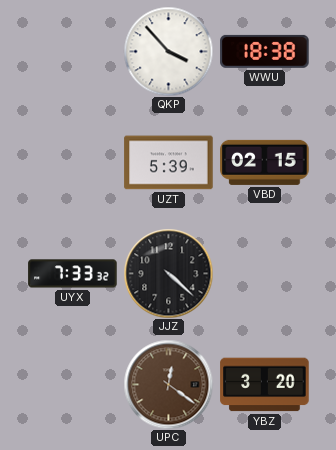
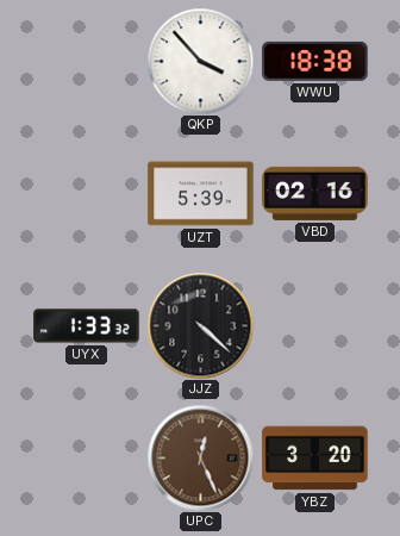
VBD: 02:15 -> 02:16 (315, 193)
UYX: 7:33 -> 1:33 (87, 326)
UPC: 12:21 -> 12:26 (200, 457)
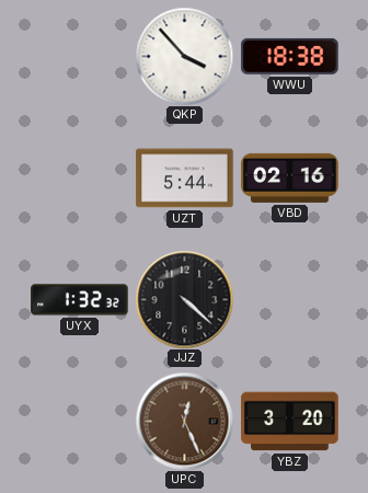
UZT: 5:39 -> 5:44 (185, 179)
UYX: 1:33 -> 1:32 (80, 300)
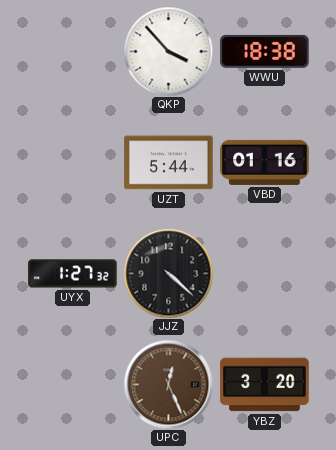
VBD: 02:16 -> 01:16 (265, 162)
UYX: 1:32 -> 1:27 (73, 274)
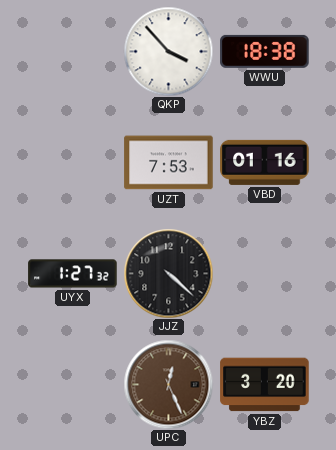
UZT: 5:44 -> 7:53 (169, 163)
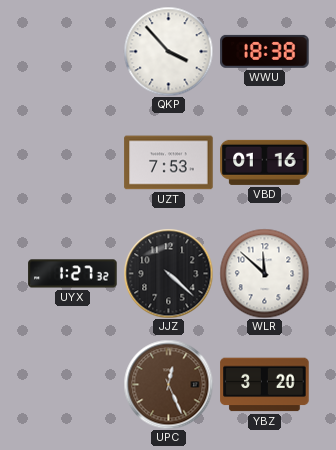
WLR: none -> 11:52 (264, 273)
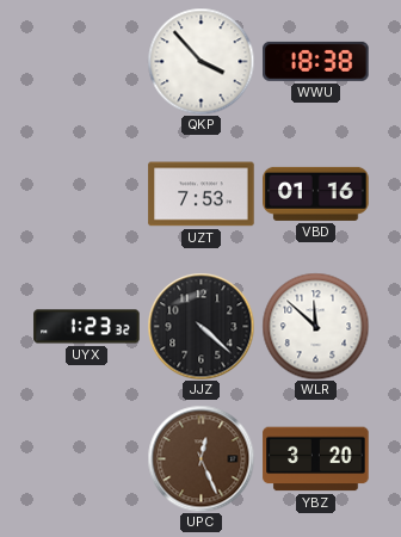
UYX: 1:27 -> 1:23 (87, 327)
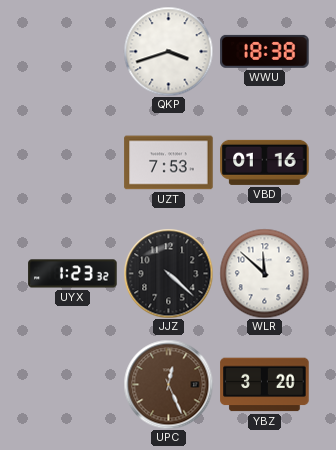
QKP: 3:53 -> 3:42 (168, 51)
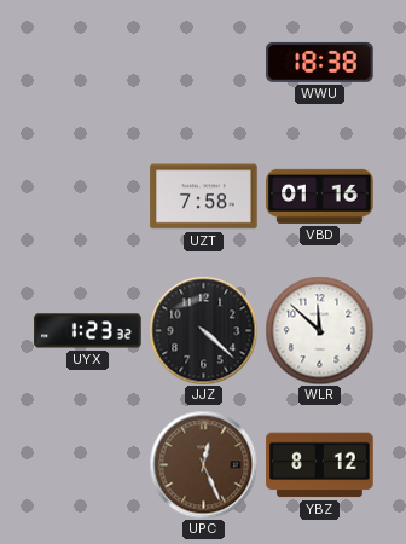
QKP: 3:42 -> none (168, 51)
UZT: 7:53 -> 7:58 (204, 197)
YBZ: 3:20 -> 8:12 (320, 465)
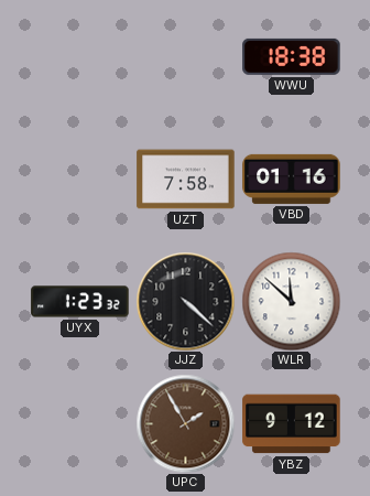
UPC: 12:26 -> 1:55 (185, 423)
YBZ: 8:12 -> 9:12 (292, 424)
